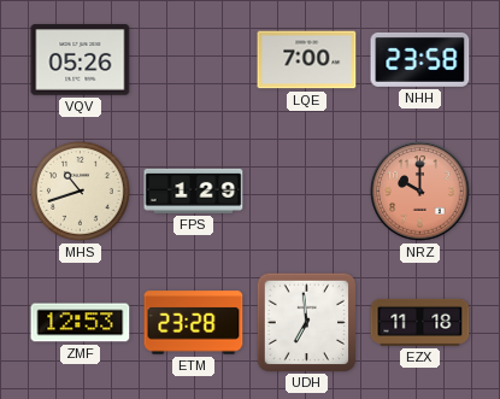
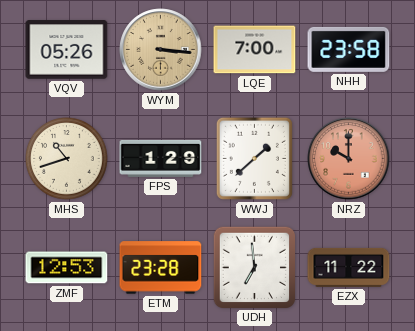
WYM: none -> 3:16 (161, 50)
WWJ: none -> 1:38 (254, 158)
EZX: 11:18 -> 11:22 (349, 267)
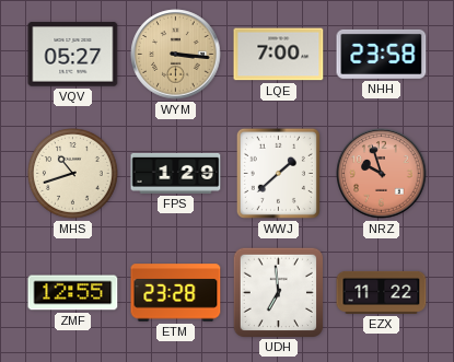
VQV: 05:26 -> 05:27 (73, 55)
NRZ: 10:00 -> 9:57 (382, 174)
ZMF: 12:53 -> 12:55 (73, 293)
